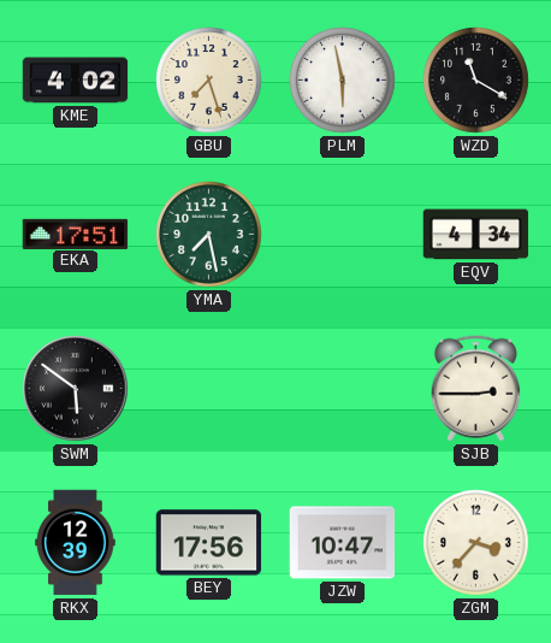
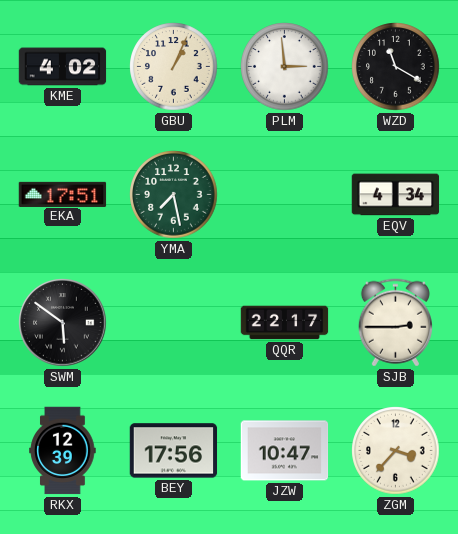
GBU: 7:27 -> 1:04 (174, 67)
PLM: 5:58 -> 2:59 (285, 67)
QQR: none -> 22:17 (285, 323)
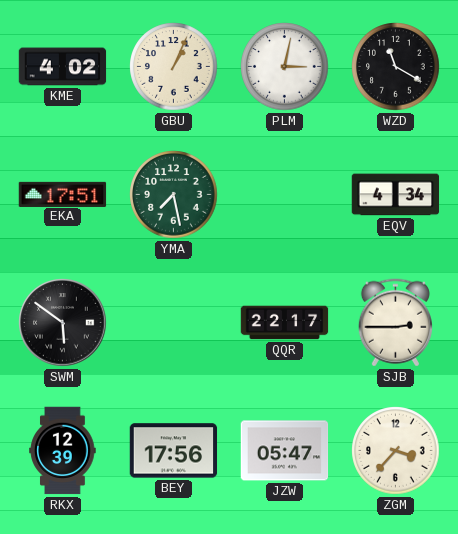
PLM: 2:59 -> 3:02 (285, 67)
JZW: 10:47 -> 05:47 (285, 451)
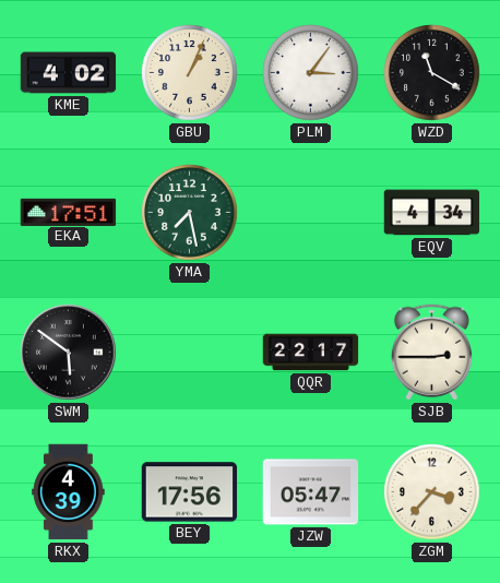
PLM: 3:02 -> 3:06 (311, 73)
RKX: 12:39 -> 4:39 (69, 492)
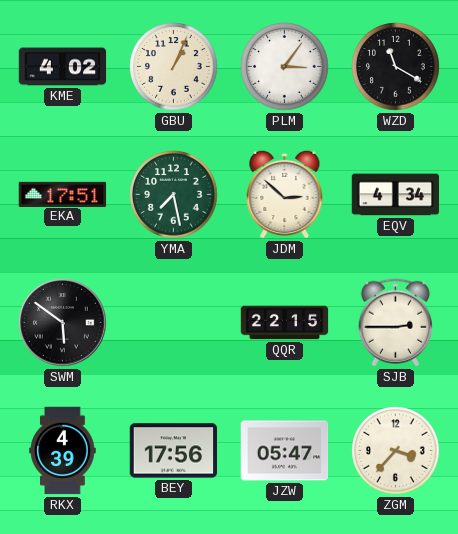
JDM: none -> 2:52 (285, 194)
QQR: 22:17 -> 22:15 (285, 323)
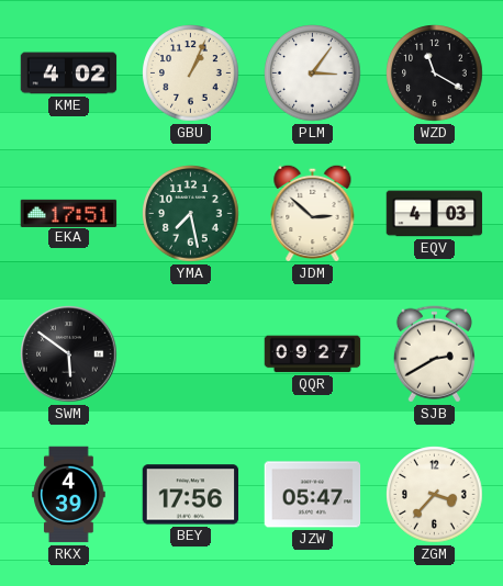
EQV: 4:34 -> 4:03 (435, 214)
QQR: 22:15 -> 09:27 (313, 354)
SJB: 2:45 -> 2:40 (434, 354)
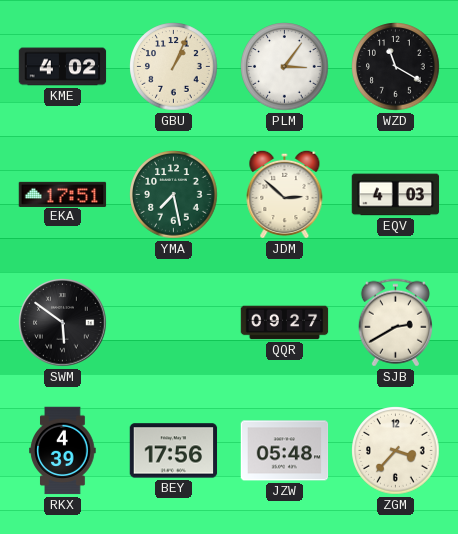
JZW: 05:47 -> 05:48 (285, 451)
